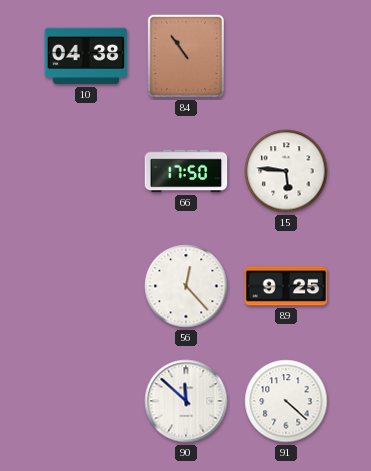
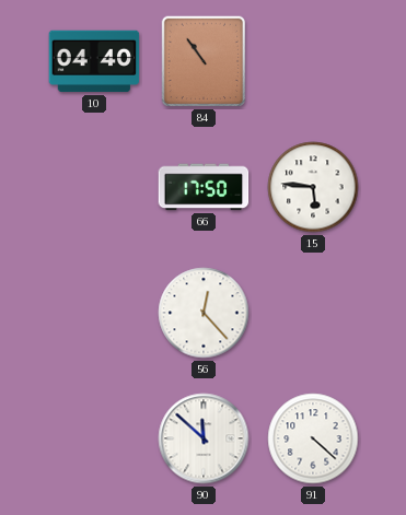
10: 04:38 -> 04:40 (94, 61)
89: 9:25 -> none (286, 286)
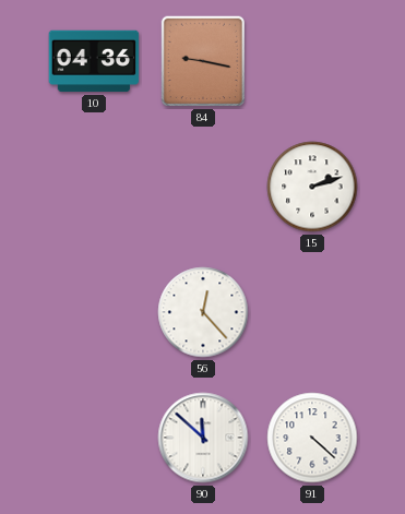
10: 04:40 -> 04:36 (94, 61)
84: 10:54 -> 9:17 (203, 61)
66: 17:50 -> none (204, 187)
15: 5:46 -> 2:12 (312, 187)
